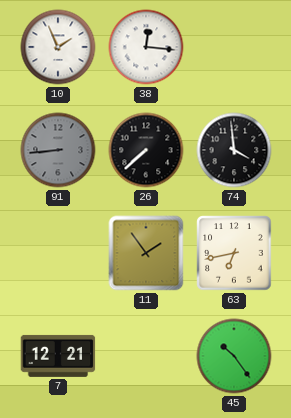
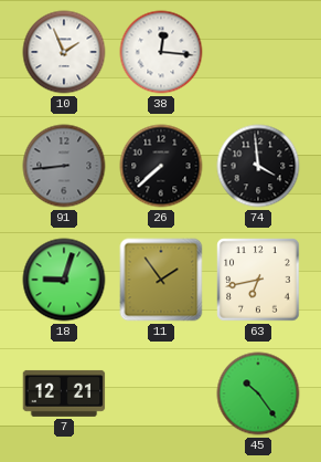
18: none -> 9:03 (64, 280)
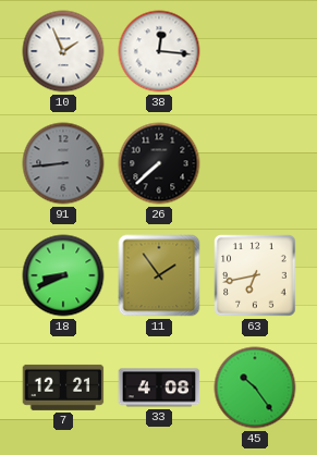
74: 3:59 -> none (258, 166)
18: 9:03 -> 8:41 (63, 275)
33: none -> 4:08 (159, 388)
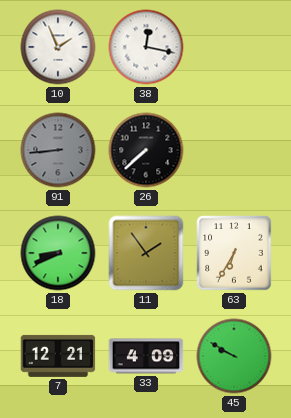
38: 12:16 -> 12:17 (146, 47)
63: 6:43 -> 6:35 (234, 253)
33: 4:08 -> 4:09 (146, 356)
45: 10:24 -> 9:50 (234, 356)
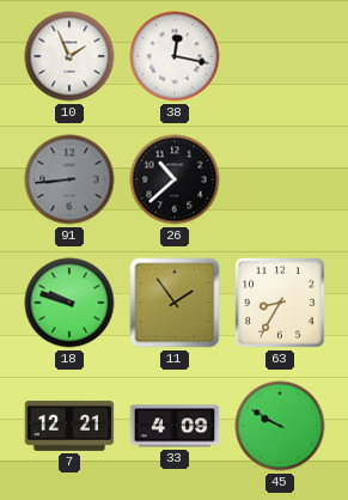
26: 7:38 -> 10:38 (175, 179)
18: 8:41 -> 9:48 (69, 303)
63: 6:35 -> 8:35 (280, 303)
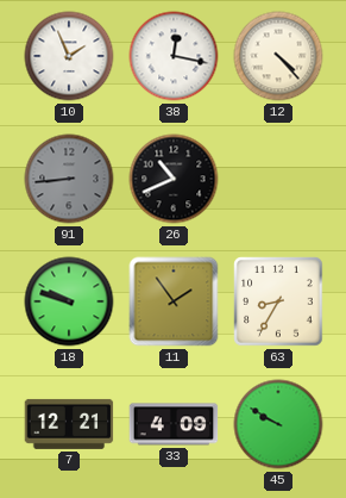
12: none -> 4:23 (278, 56)
26: 10:38 -> 10:41 (174, 179)
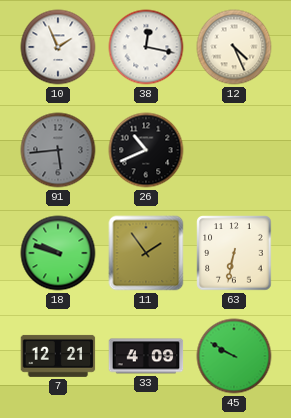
12: 4:23 -> 4:26 (234, 47)
91: 8:44 -> 5:44 (58, 150)
63: 8:35 -> 6:32 (234, 253)
